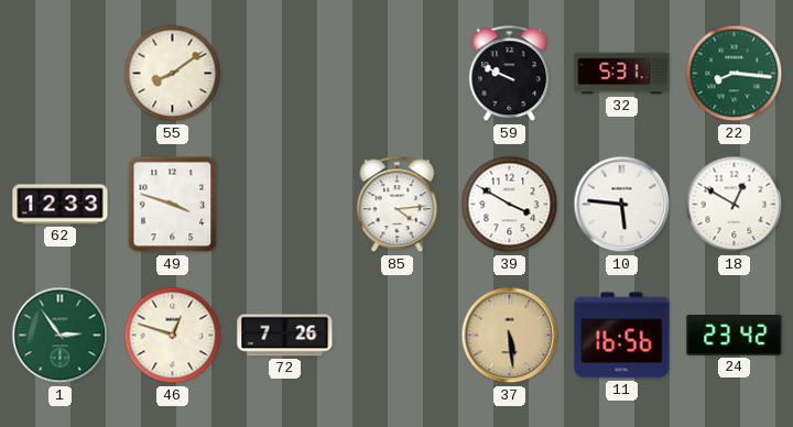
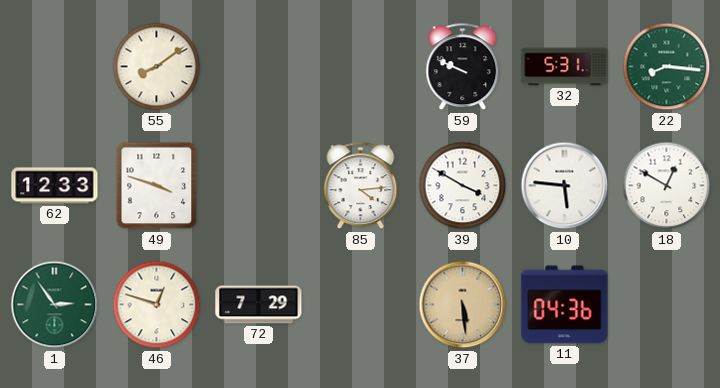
72: 7:26 -> 7:29 (259, 305)
11: 16:56 -> 04:36 (565, 305)
24: 23:42 -> none (735, 336)
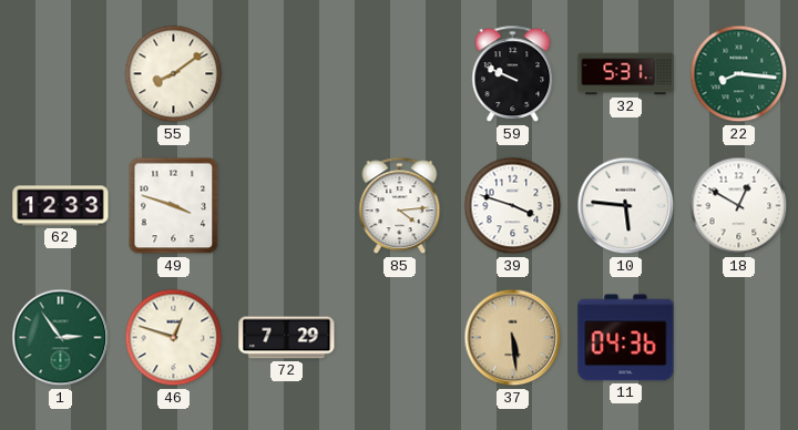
39: 3:50 -> 3:48 (513, 206)
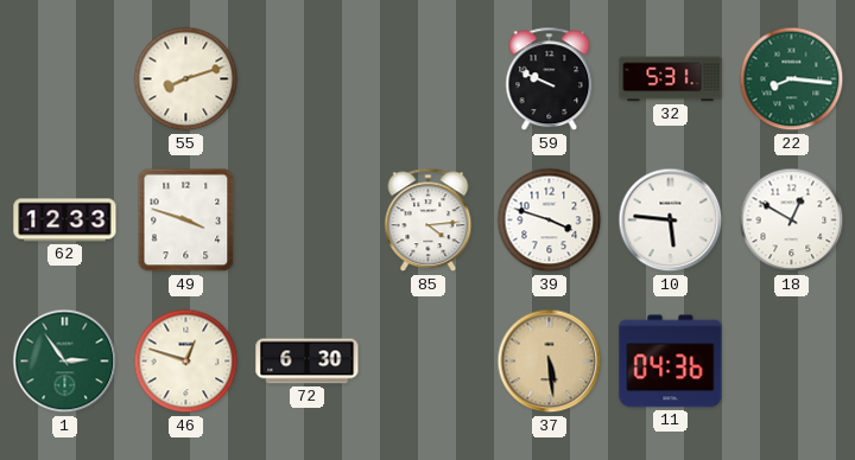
55: 8:09 -> 8:12 (186, 79)
72: 7:29 -> 6:30 (308, 362)
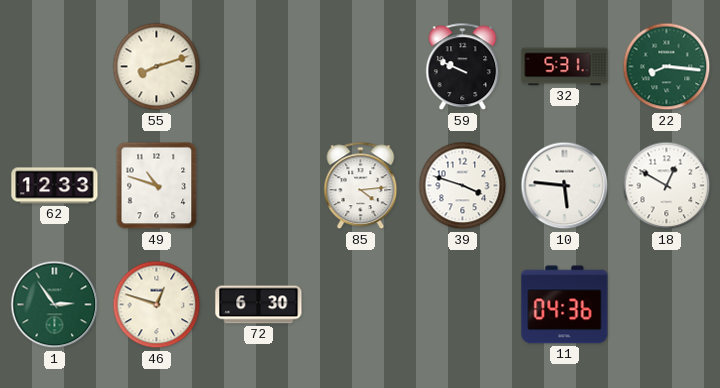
49: 3:48 -> 10:48 (157, 186)
37: 5:29 -> none (550, 362)
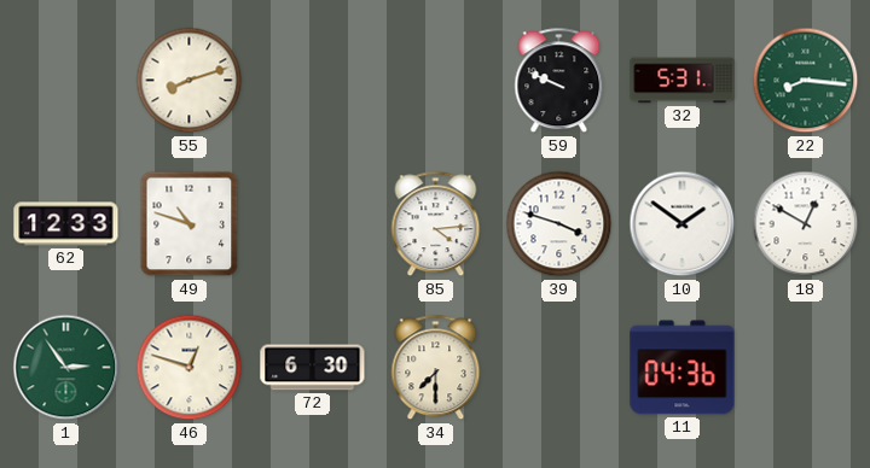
10: 5:46 -> 1:51 (683, 224)
34: none -> 7:30 (436, 368)
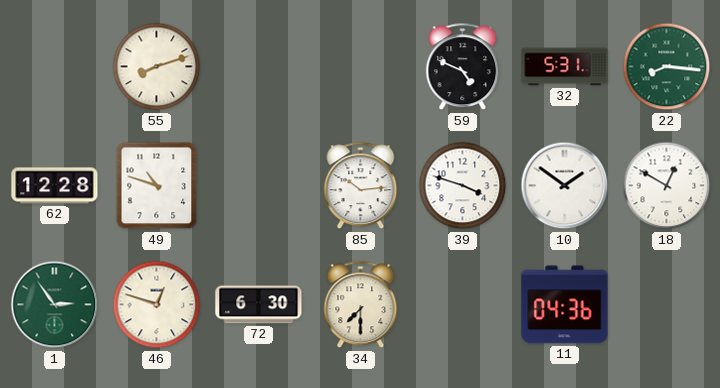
59: 9:49 -> 4:49 (463, 67)
62: 12:33 -> 12:28 (55, 186)
85: 4:14 -> 10:14 (361, 186)
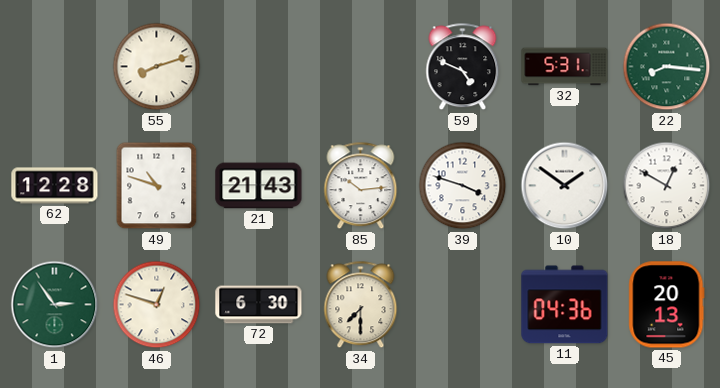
21: none -> 21:43 (259, 186)
45: none -> 20:13 (667, 305)
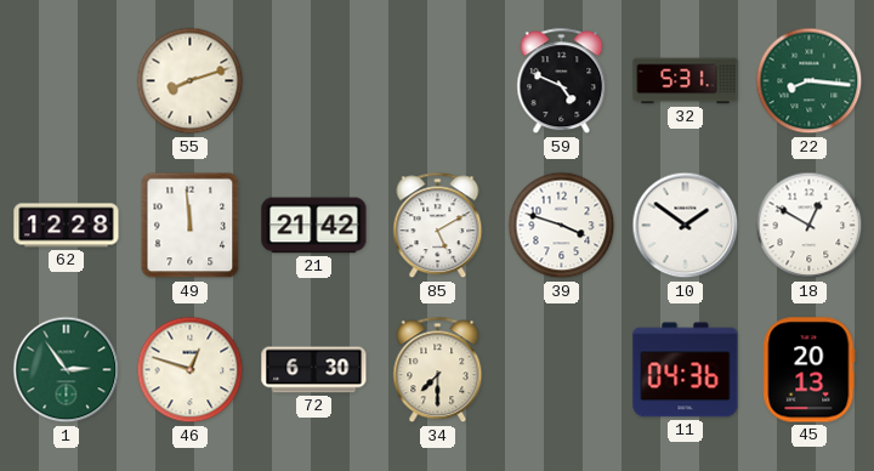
49: 10:48 -> 11:59 (191, 226)
21: 21:43 -> 21:42 (314, 226)
85: 10:14 -> 5:10 (438, 226)
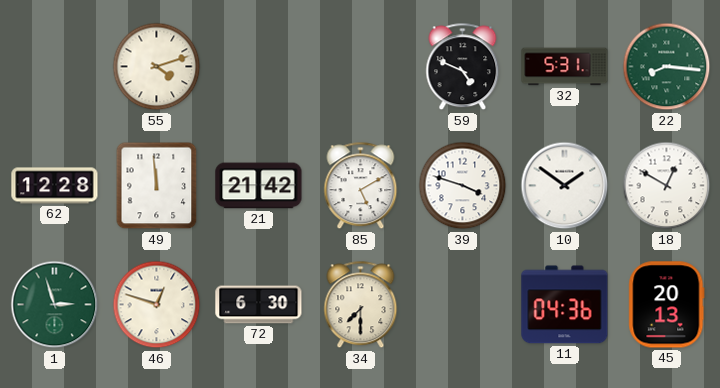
55: 8:12 -> 4:12 (157, 67)
1: 2:54 -> 2:57 (55, 305)
